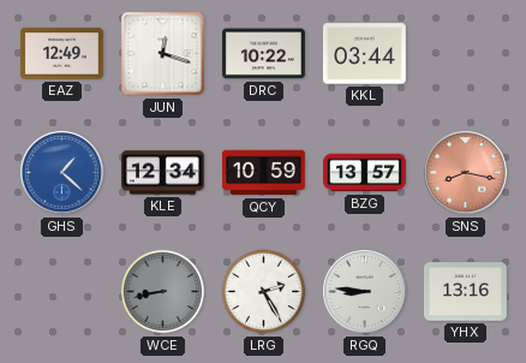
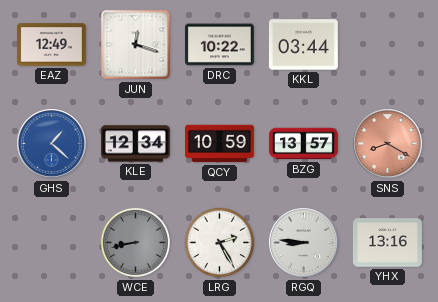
SNS: 8:17 -> 8:20 (388, 144)
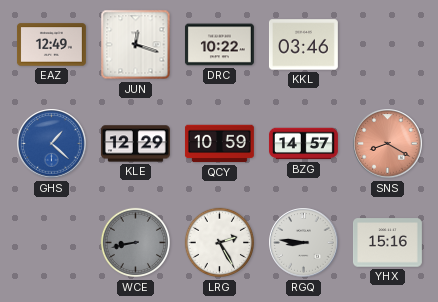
KKL: 03:44 -> 03:46 (303, 45)
KLE: 12:34 -> 12:29 (135, 144)
BZG: 13:57 -> 14:57 (303, 144)
YHX: 13:16 -> 15:16 (387, 243)
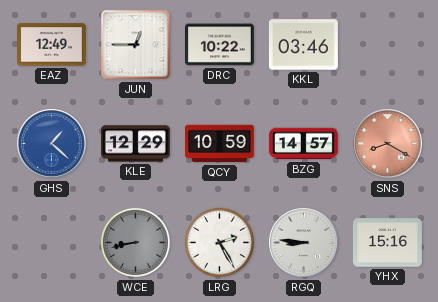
JUN: 12:18 -> 12:45 (136, 45)
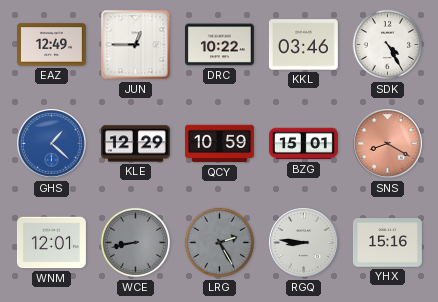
SDK: none -> 4:25 (388, 45)
BZG: 14:57 -> 15:01 (303, 144)
WNM: none -> 12:01 (51, 243)
LRG dial: white -> grey (220, 243)
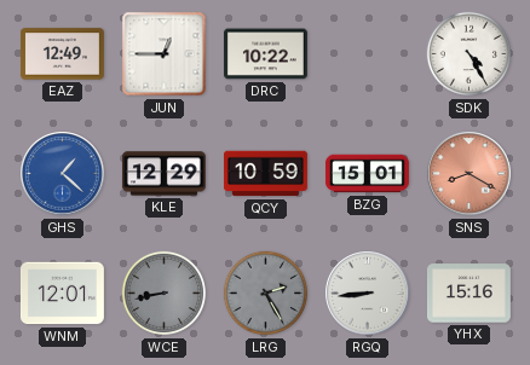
KKL: 03:46 -> none (303, 45)
RGQ: 8:46 -> 8:44 (368, 294)
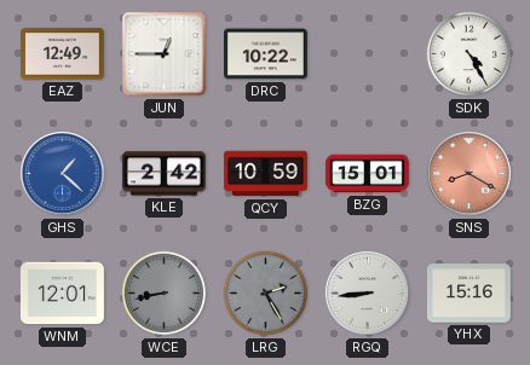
KLE: 12:29 -> 2:42 (163, 174)
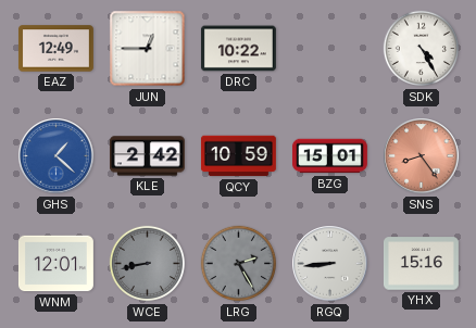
SNS: 8:20 -> 8:24 (422, 156)
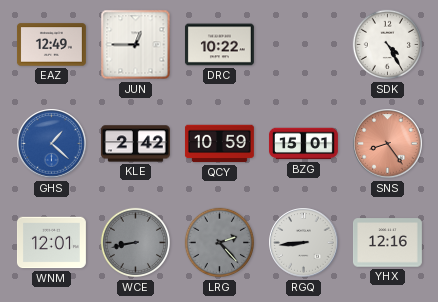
LRG: 2:25 -> 2:23 (220, 243)
YHX: 15:16 -> 12:16 (387, 243)
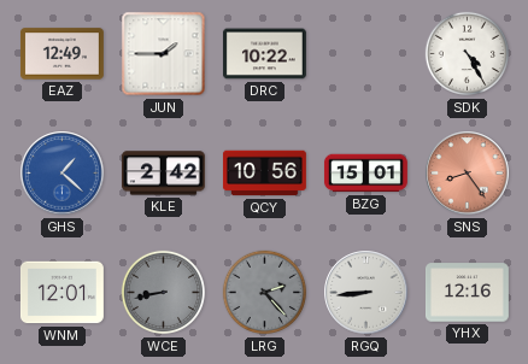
JUN: 12:45 -> 1:45 (164, 54)
QCY: 10:59 -> 10:56 (265, 174)
